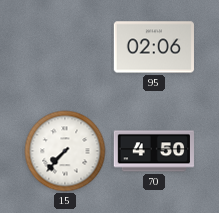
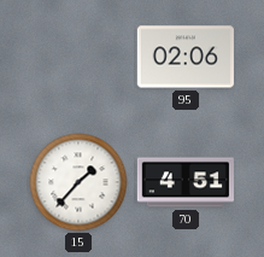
15: 7:37 -> 1:37 (78, 182)
70: 4:50 -> 4:51 (184, 182)
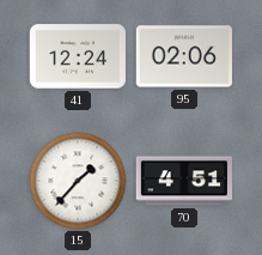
41: none -> 12:24 (78, 56)
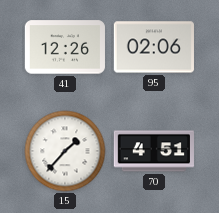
41: 12:24 -> 12:26 (65, 47)
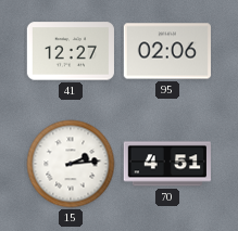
41: 12:26 -> 12:27 (71, 51)
15: 1:37 -> 2:14 (71, 164)
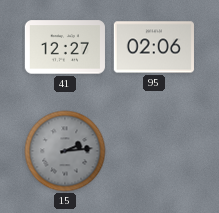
15 dial: white -> grey (65, 151)
70: 4:51 -> none (166, 164)
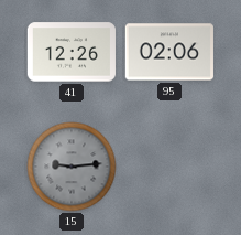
41: 12:27 -> 12:26 (72, 52)
15: 2:14 -> 9:14 (72, 167)
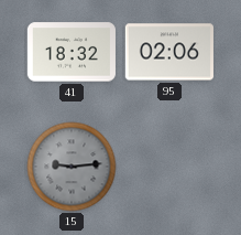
41: 12:26 -> 18:32 (72, 52)
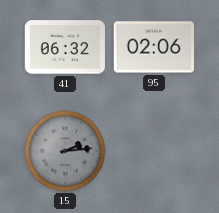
41: 18:32 -> 06:32 (65, 47)
15: 9:14 -> 2:14 (65, 151)
